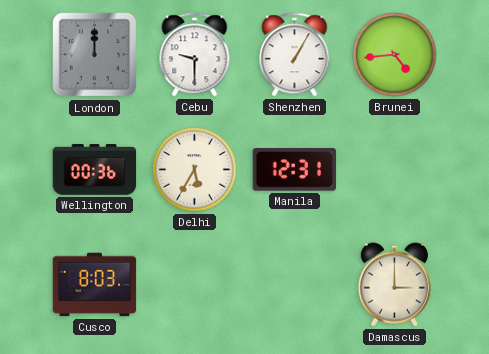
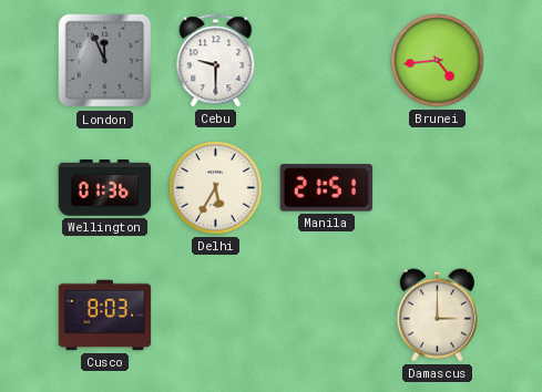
London: 12:00 -> 11:56 (105, 61)
Shenzhen: 1:05 -> none (295, 55)
Wellington: 00:36 -> 01:36 (105, 188)
Manila: 12:31 -> 21:51 (327, 188)
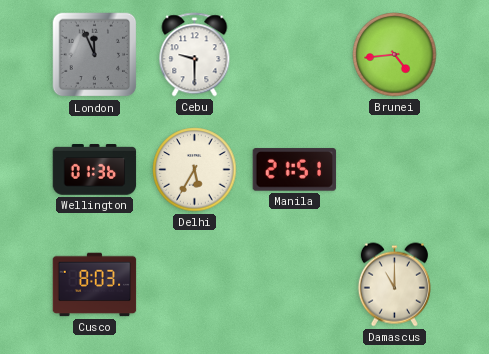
Damascus: 3:00 -> 11:00 (394, 285)
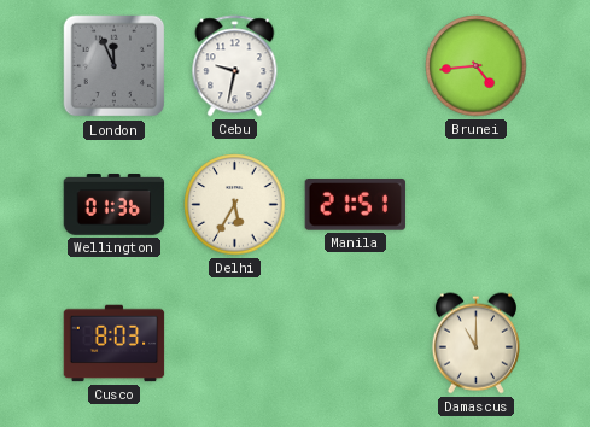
Cebu: 9:30 -> 9:32 (235, 66)
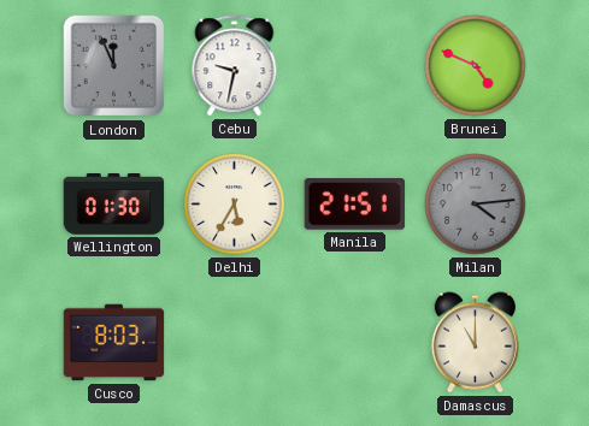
Brunei: 4:44 -> 4:49 (476, 66)
Wellington: 01:36 -> 01:30 (114, 205)
Milan: none -> 4:14 (476, 205)
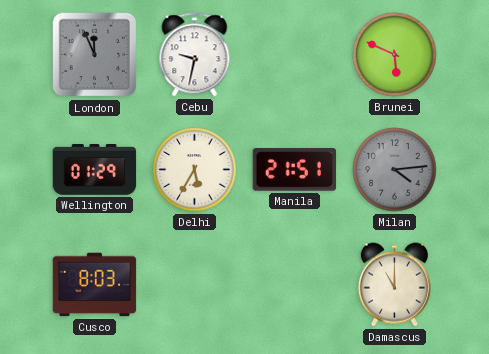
Brunei: 4:49 -> 5:49 (395, 55)
Wellington: 01:30 -> 01:29 (95, 170)
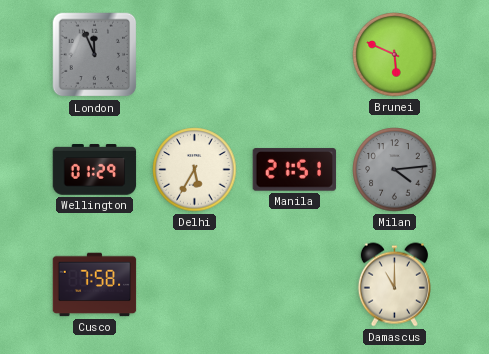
Cebu: 9:32 -> none (195, 55)
Cusco: 8:03 -> 7:58 (95, 285)
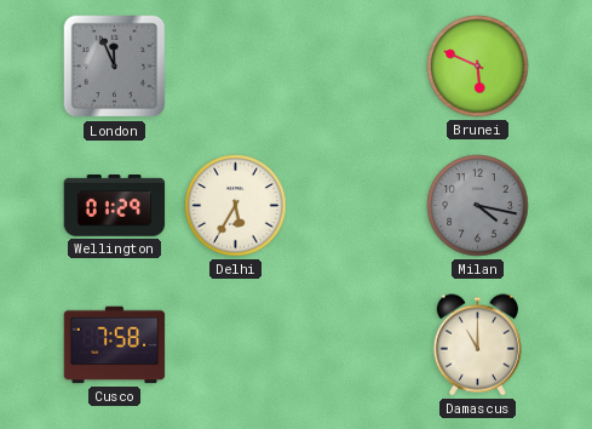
Manila: 21:51 -> none (295, 170)
Milan: 4:14 -> 4:17 (478, 206)
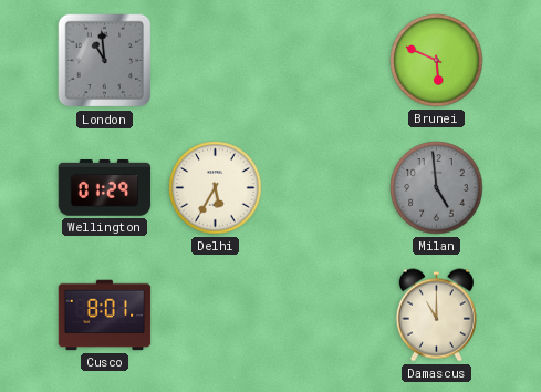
London: 11:56 -> 10:59 (105, 61)
Milan: 4:17 -> 4:59 (437, 188)
Cusco: 7:58 -> 8:01 (105, 316)
